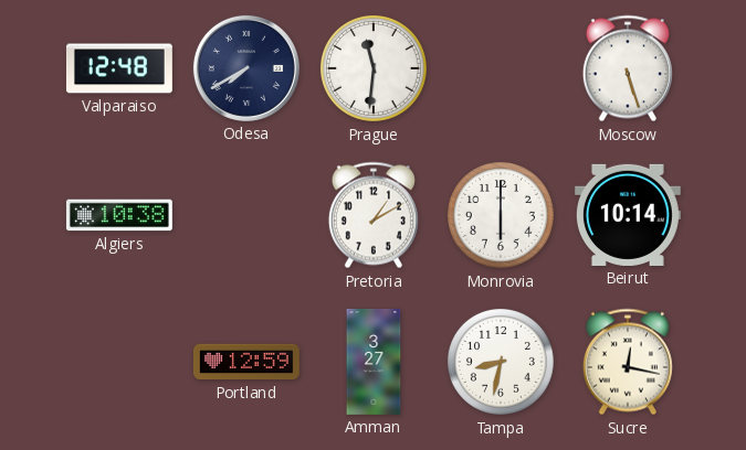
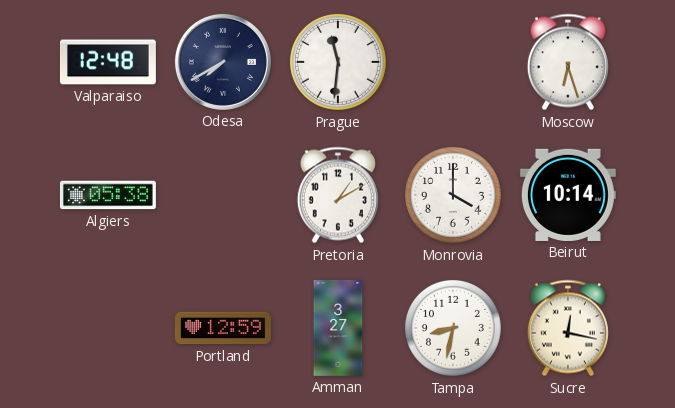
Moscow: 5:27 -> 6:27 (568, 62)
Algiers: 10:38 -> 05:38 (108, 195)
Monrovia: 6:00 -> 4:00 (453, 195)
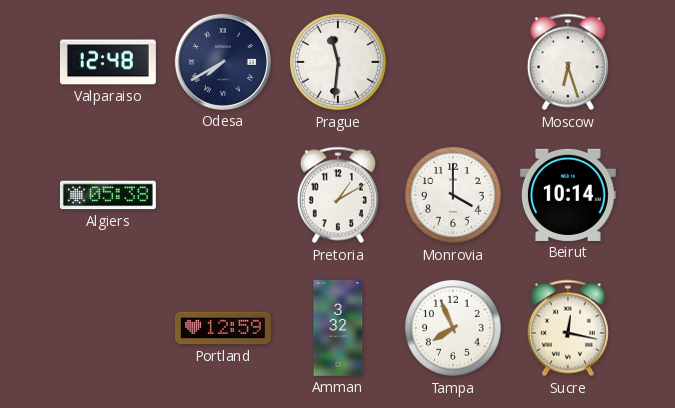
Amman: 3:27 -> 3:32 (338, 328)
Tampa: 8:32 -> 7:56 (453, 328)
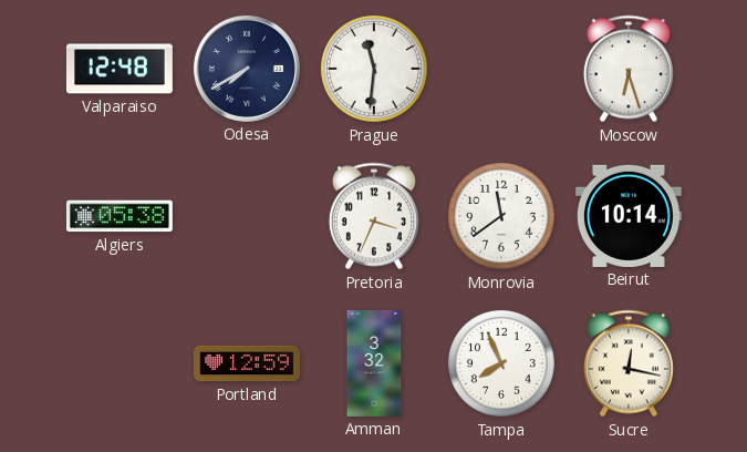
Pretoria: 1:10 -> 3:34 (374, 216)
Monrovia: 4:00 -> 11:39 (501, 216)
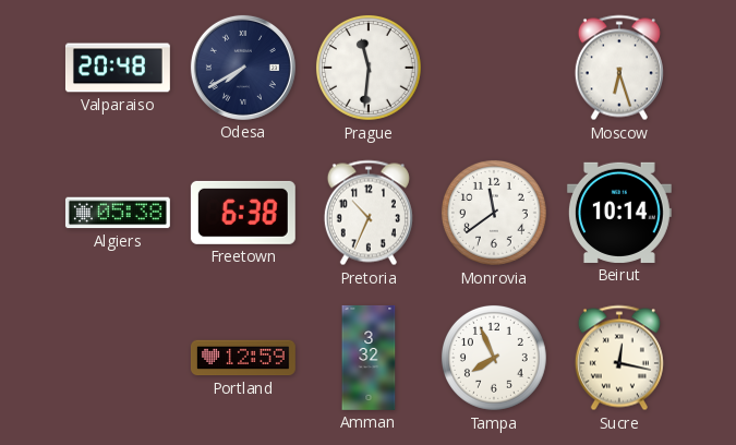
Valparaiso: 12:48 -> 20:48 (118, 68)
Freetown: none -> 6:38 (243, 213)
Pretoria: 3:34 -> 10:34 (369, 213)
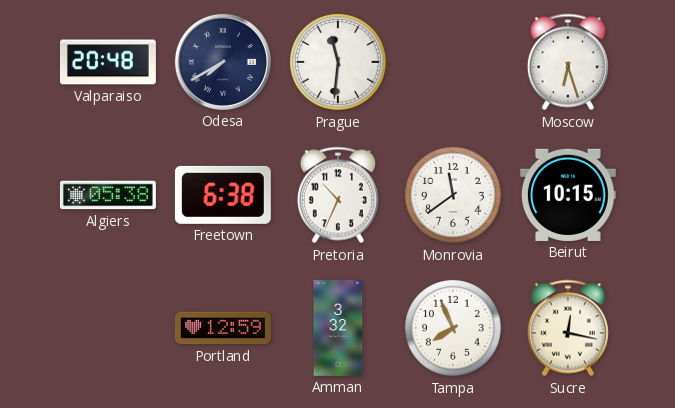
Beirut: 10:14 -> 10:15 (568, 195)
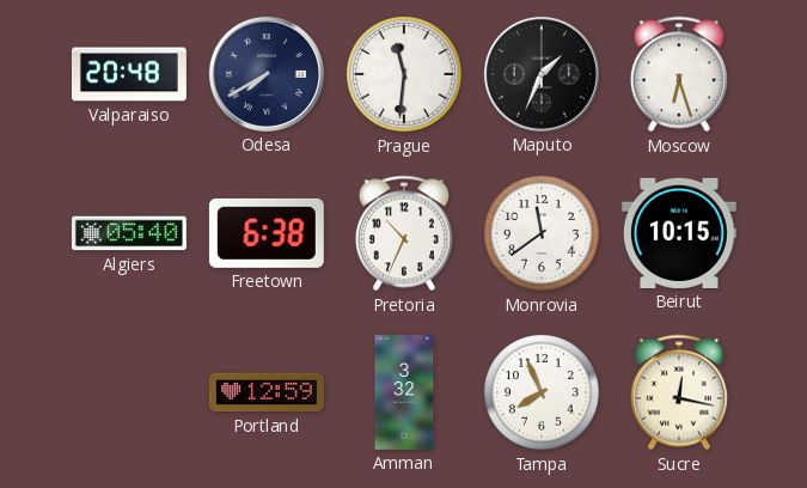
Maputo: none -> 1:34 (542, 74)
Algiers: 05:38 -> 05:40 (129, 233)
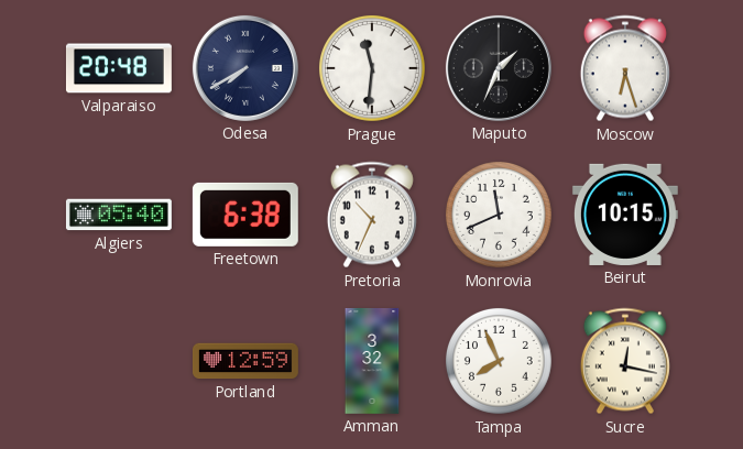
Monrovia: 11:39 -> 11:41 (499, 215)
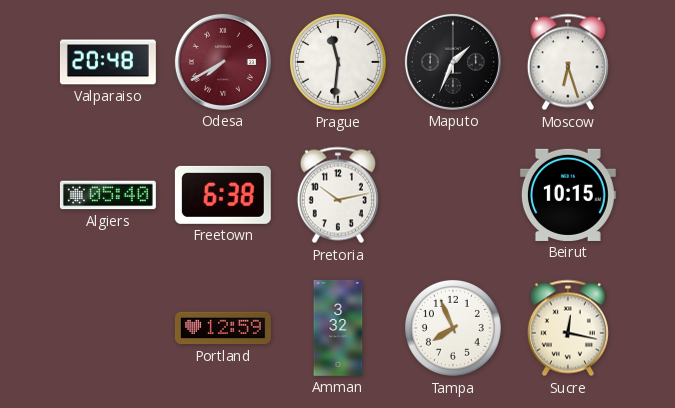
Odesa dial: navy -> burgundy (223, 62)
Pretoria: 10:34 -> 10:13 (338, 195)
Monrovia: 11:41 -> none (499, 215)
